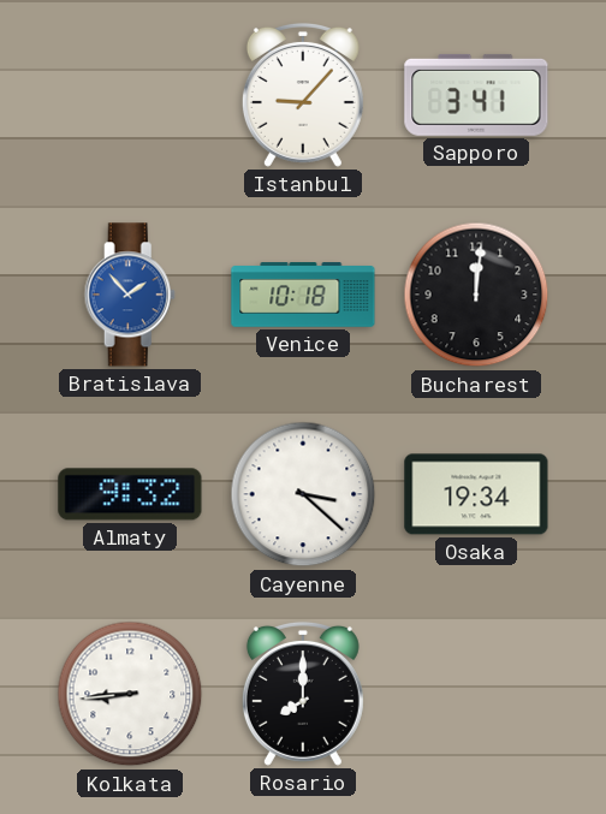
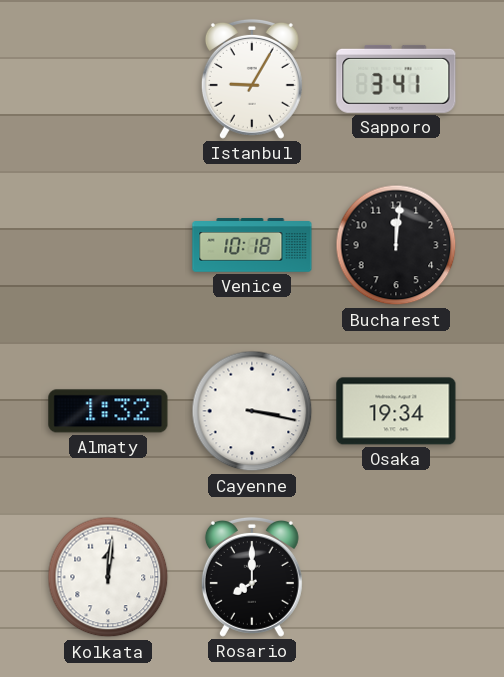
Istanbul: 9:07 -> 9:05 (252, 79)
Bratislava: 1:53 -> none (130, 295)
Almaty: 9:32 -> 1:32 (108, 411)
Cayenne: 3:22 -> 3:17 (252, 411)
Kolkata: 8:44 -> 12:01 (108, 577)
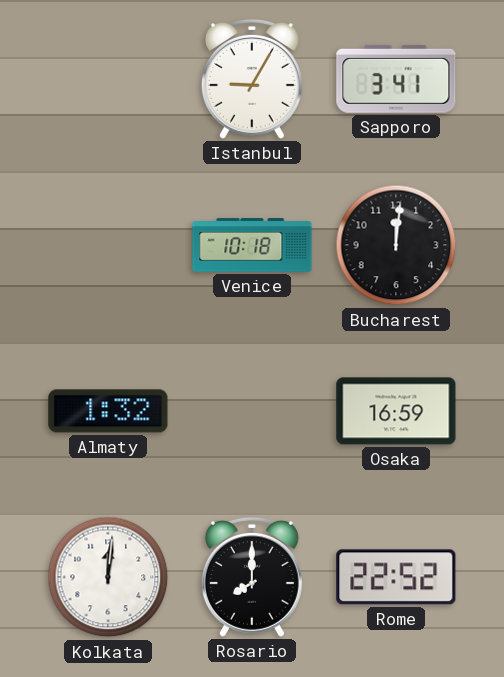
Cayenne: 3:17 -> none (252, 411)
Osaka: 19:34 -> 16:59 (396, 411)
Rome: none -> 22:52 (396, 577)
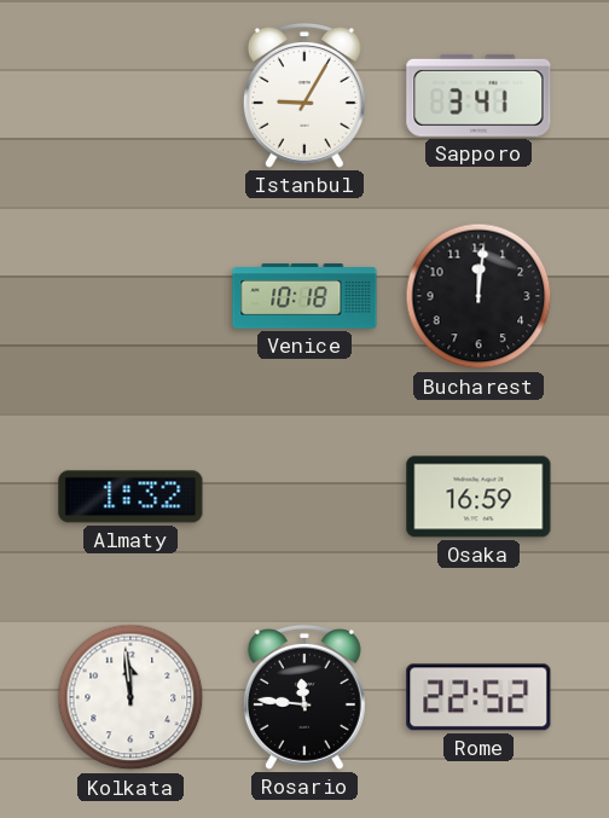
Kolkata: 12:01 -> 11:59 (130, 697)
Rosario: 8:00 -> 11:46 (304, 697)
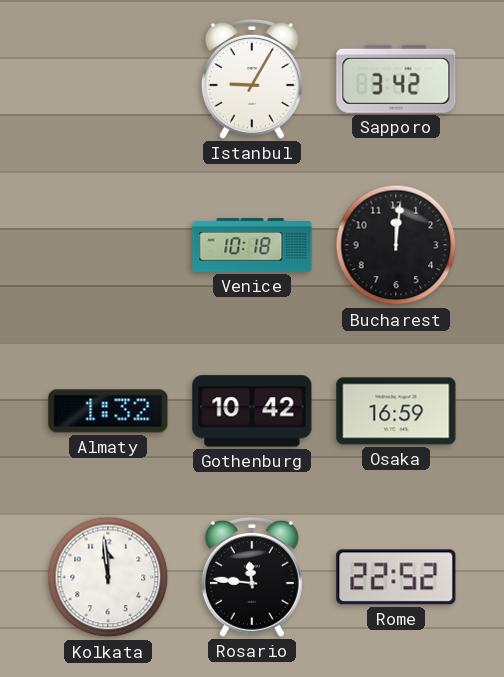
Sapporo: 3:41 -> 3:42 (396, 79)
Gothenburg: none -> 10:42 (252, 411)
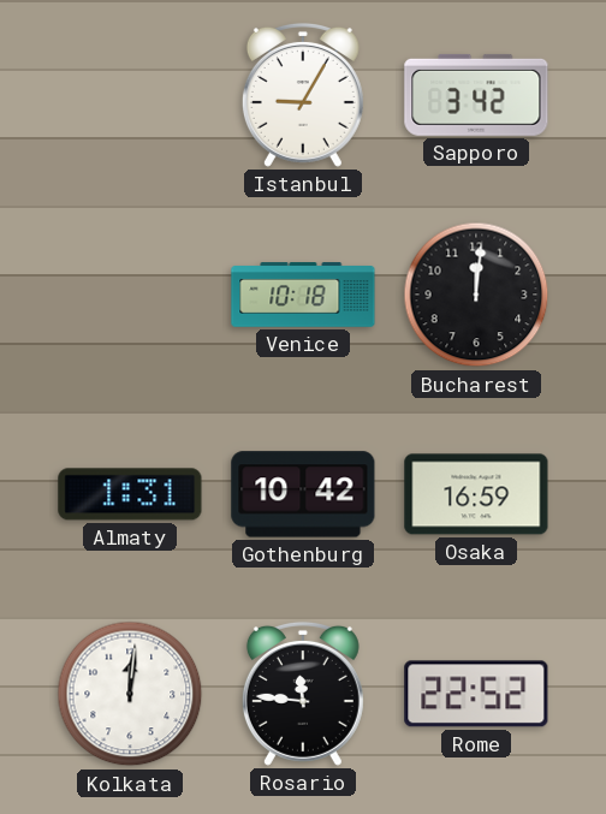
Almaty: 1:32 -> 1:31 (130, 494)
Kolkata: 11:59 -> 12:01 (130, 694)
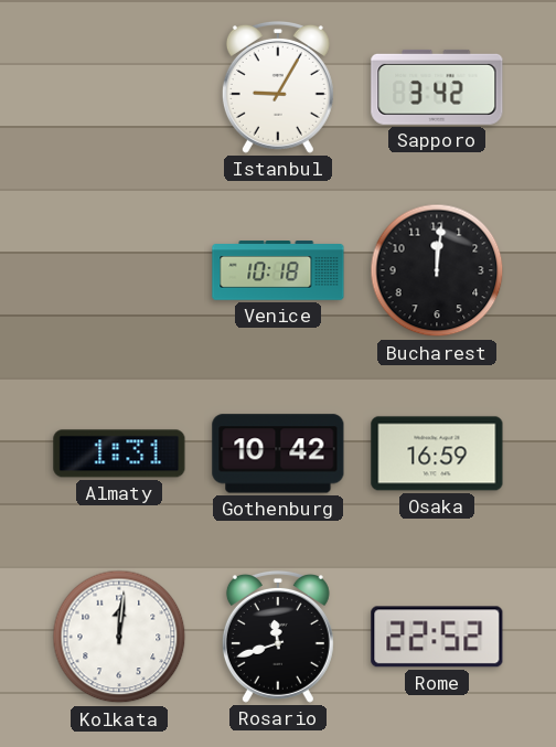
Rosario: 11:46 -> 11:42 (278, 637)
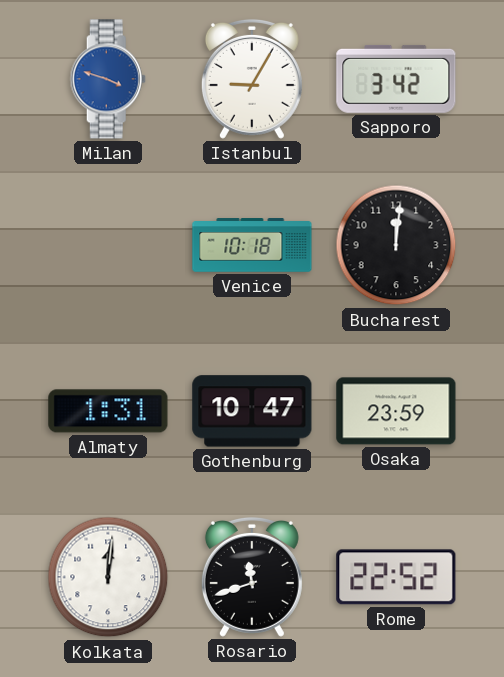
Milan: none -> 3:48 (108, 79)
Gothenburg: 10:42 -> 10:47 (252, 411)
Osaka: 16:59 -> 23:59 (396, 411)
